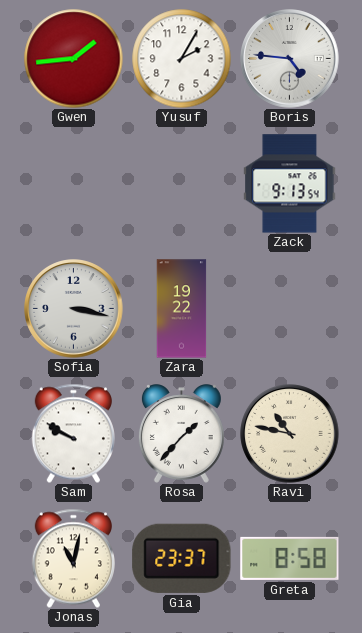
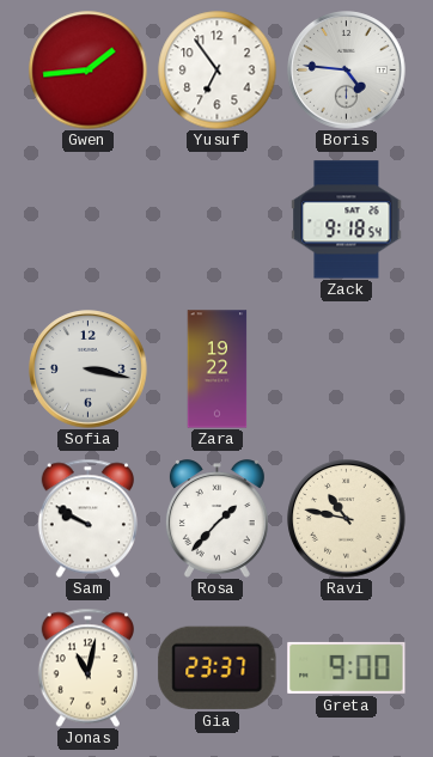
Yusuf: 2:05 -> 6:54 (218, 71)
Zack: 9:13 -> 9:18 (347, 220)
Greta: 8:58 -> 9:00 (347, 667)
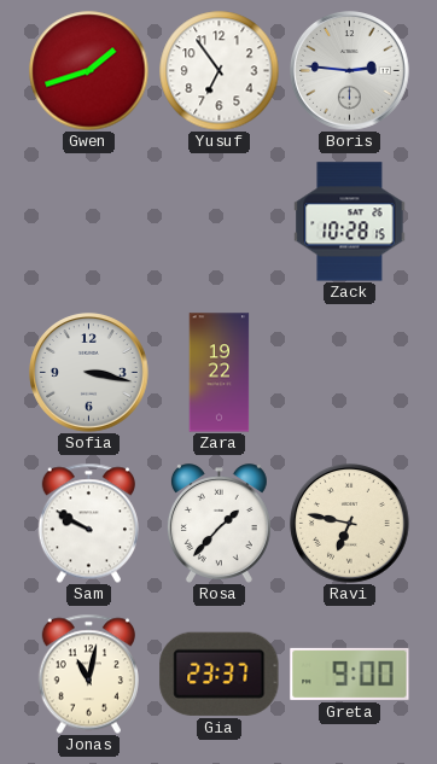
Gwen: 1:44 -> 1:42 (89, 71)
Boris: 4:46 -> 2:46 (350, 71)
Zack: 9:18 -> 10:28 (350, 222)
Ravi: 10:47 -> 6:47 (350, 524)
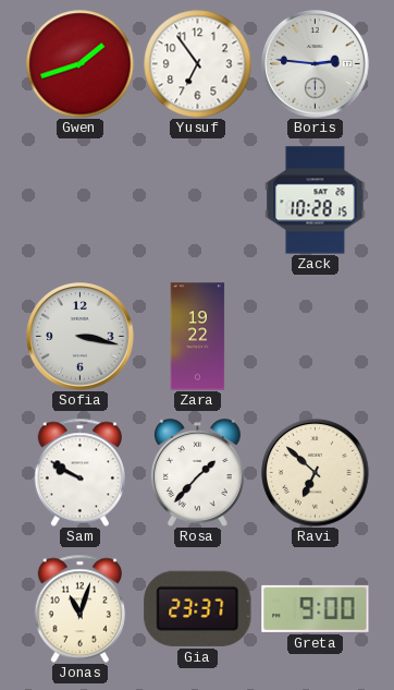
Ravi: 6:47 -> 6:52 (316, 473)
Jonas: 11:02 -> 11:03 (79, 608)
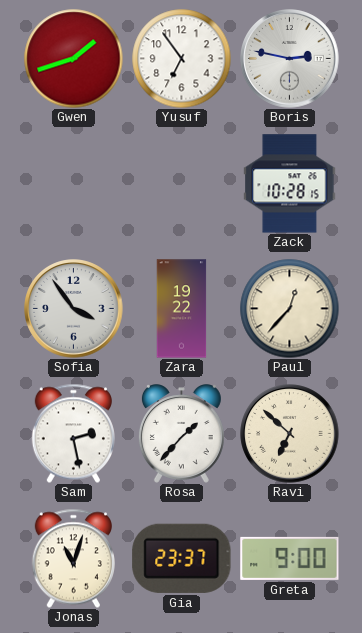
Boris: 2:46 -> 2:47 (290, 59)
Sofia: 3:17 -> 3:54 (74, 309)
Paul: none -> 12:37 (290, 309)
Sam: 9:50 -> 2:28 (73, 433)
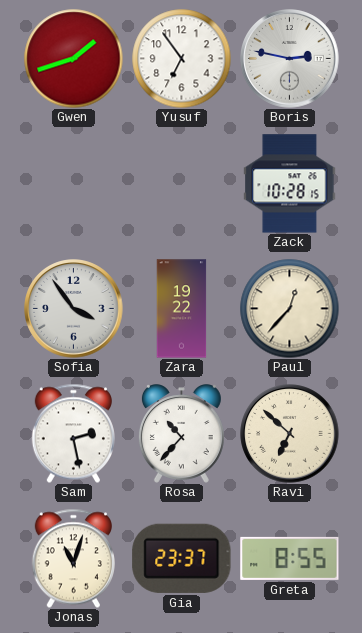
Rosa: 1:37 -> 10:37 (181, 434)
Greta: 9:00 -> 8:55 (290, 558)
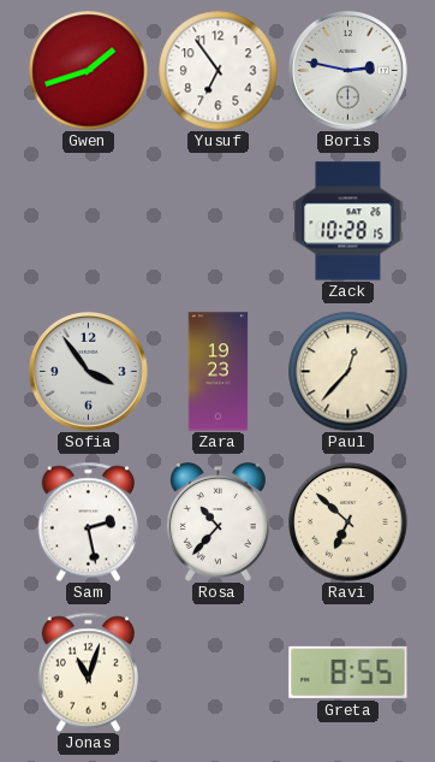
Zara: 19:22 -> 19:23 (219, 372)
Gia: 23:37 -> none (182, 558)
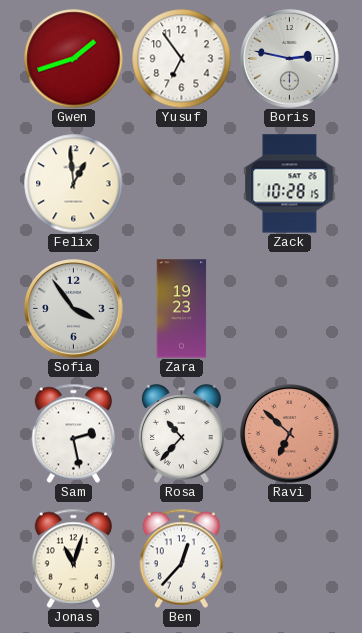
Felix: none -> 12:59 (74, 184)
Paul: 12:37 -> none (348, 372)
Ravi dial: cream -> salmon (290, 434)
Ben: none -> 12:37 (181, 558)
Greta: 8:55 -> none (348, 672)
